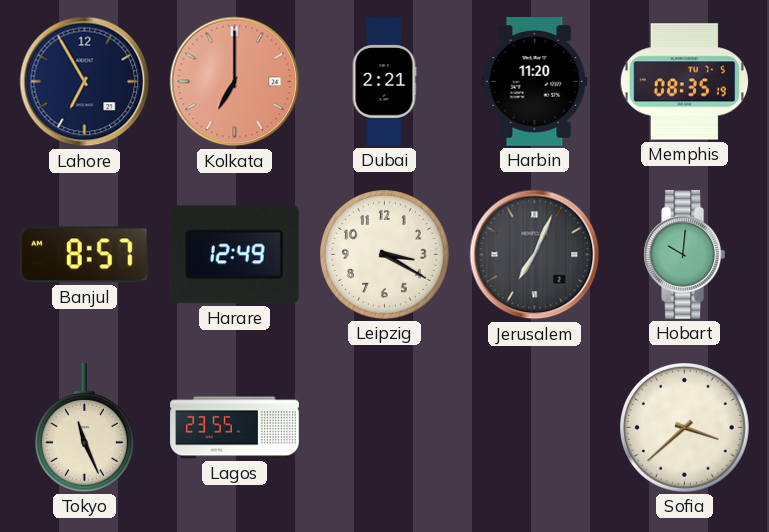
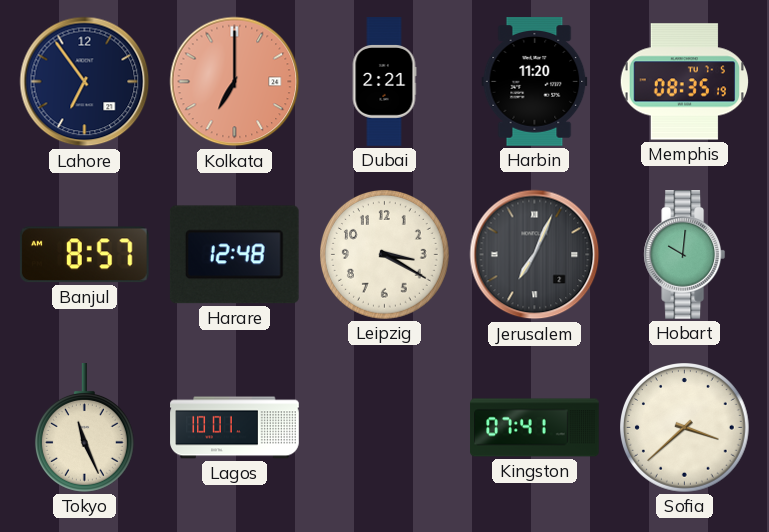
Lahore: 6:55 -> 6:54 (85, 82)
Harare: 12:49 -> 12:48 (234, 255)
Lagos: 23:55 -> 10:01 (235, 428)
Kingston: none -> 07:41 (535, 428)
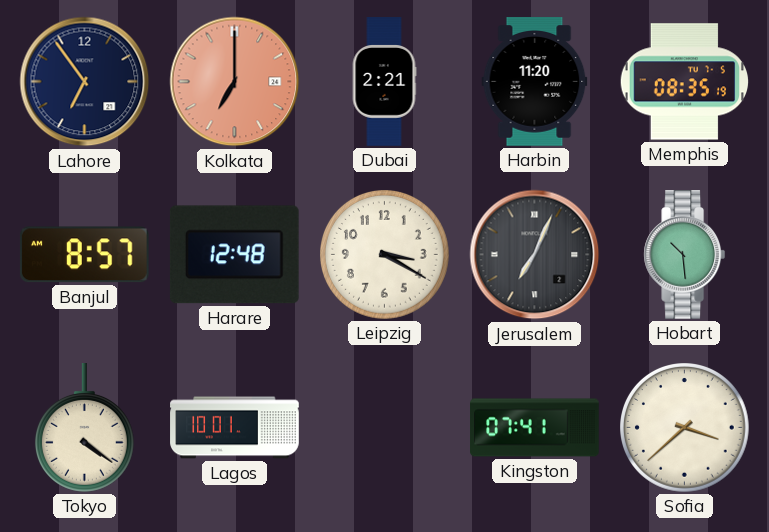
Hobart: 10:01 -> 10:29 (685, 255)
Tokyo: 11:26 -> 4:21 (84, 428)
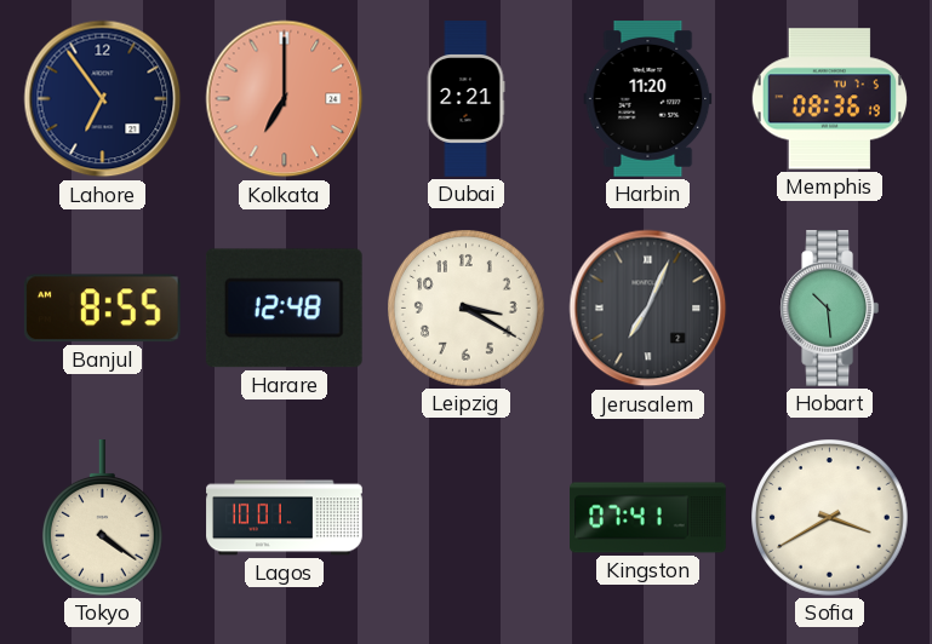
Memphis: 08:35 -> 08:36 (830, 99)
Banjul: 8:57 -> 8:55 (102, 309)
Sofia: 3:38 -> 3:40 (830, 518)
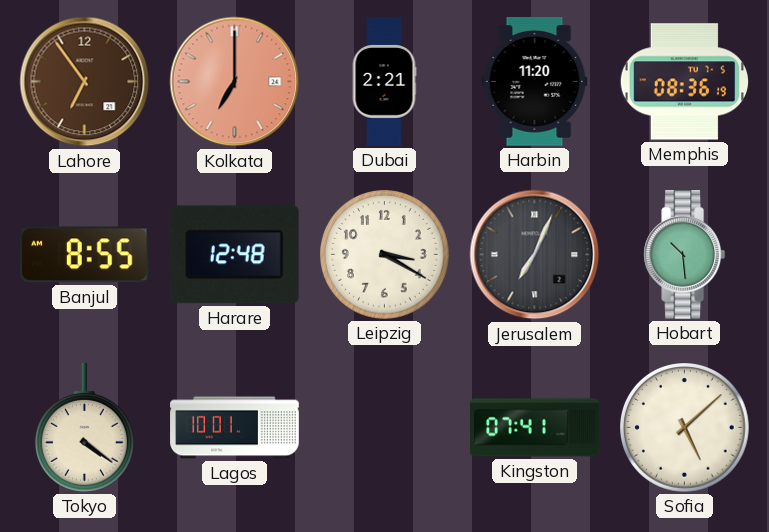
Lahore dial: navy -> brown (85, 82)
Sofia: 3:40 -> 5:08 (685, 428)
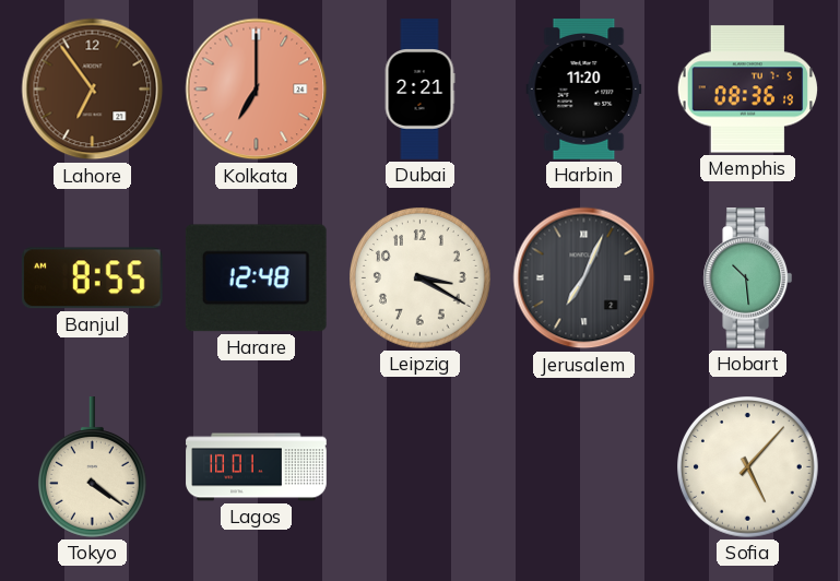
Kingston: 07:41 -> none (535, 428)
Sofia: 5:08 -> 5:07 (748, 467)
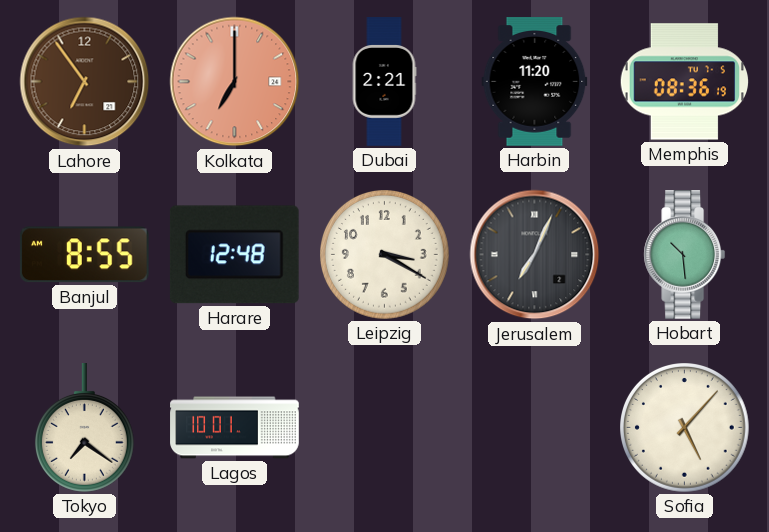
Tokyo: 4:21 -> 7:21 (84, 428)
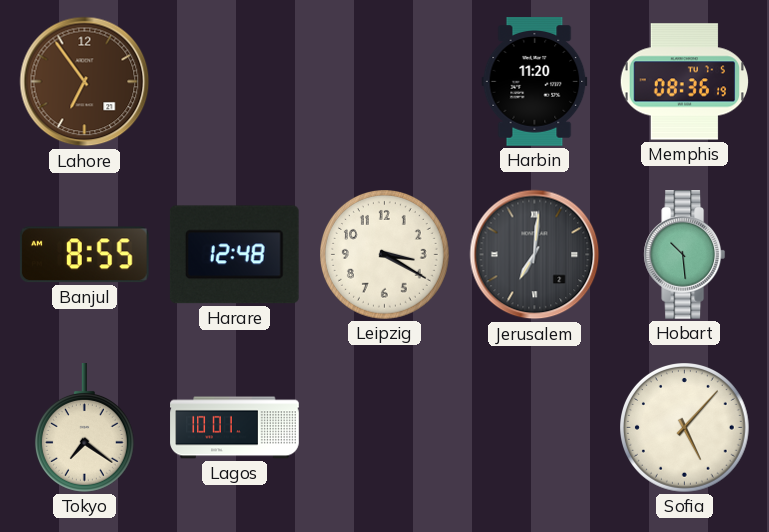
Kolkata: 7:00 -> none (235, 82)
Dubai: 2:21 -> none (384, 82)
Jerusalem: 7:04 -> 7:01 (535, 255)
